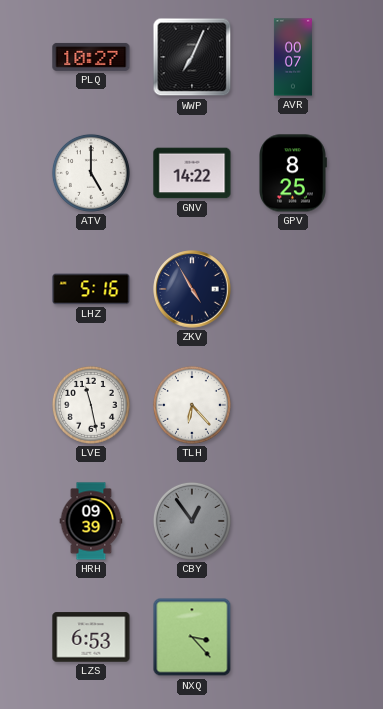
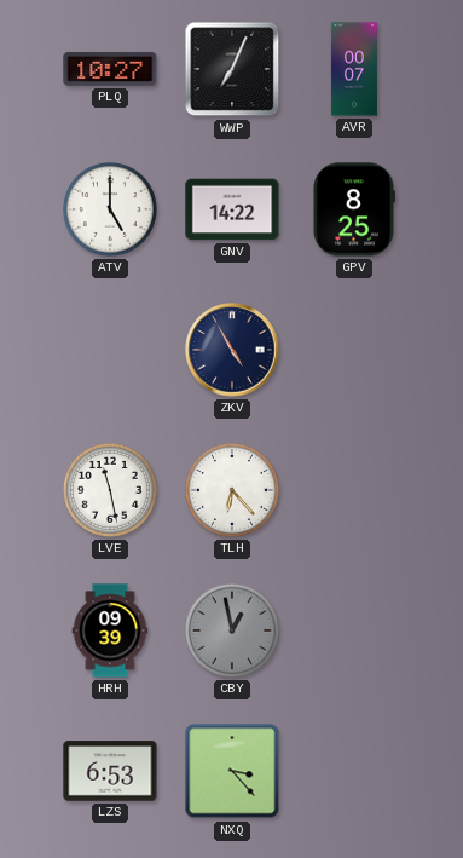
LHZ: 5:16 -> none (91, 289)
CBY: 12:54 -> 12:58 (232, 630)
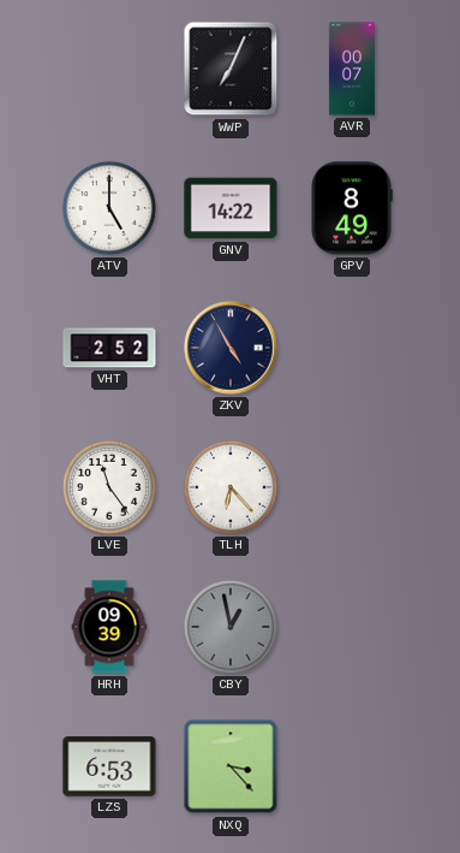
PLQ: 10:27 -> none (110, 69)
GPV: 8:25 -> 8:49 (352, 208)
VHT: none -> 2:52 (109, 348)
LVE: 11:28 -> 11:24 (109, 487)
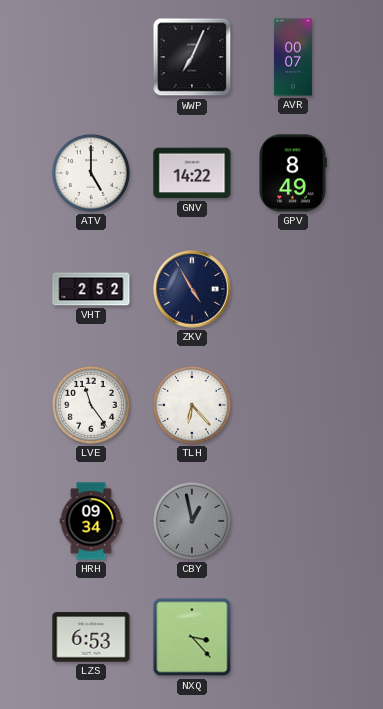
HRH: 09:39 -> 09:34 (91, 521)
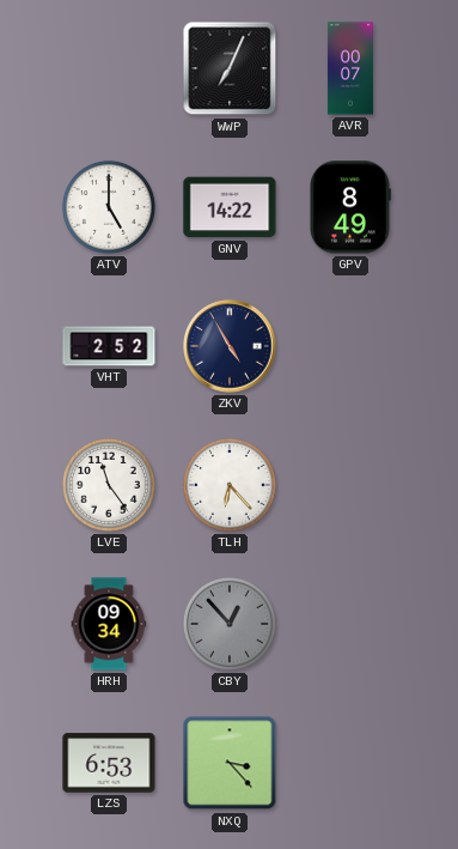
CBY: 12:58 -> 12:53 (230, 624)
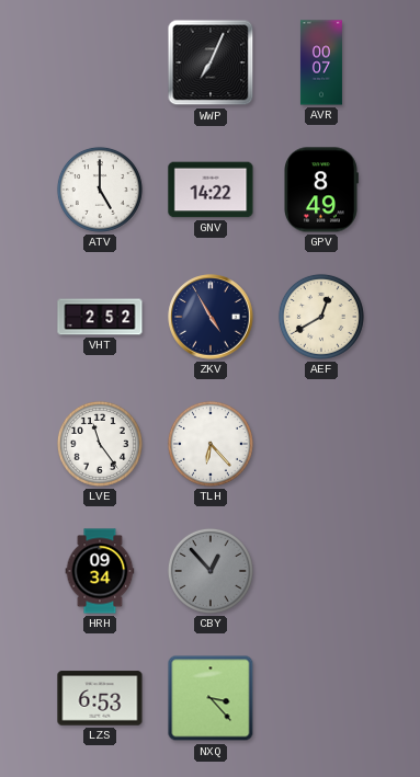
AEF: none -> 12:40 (321, 317)
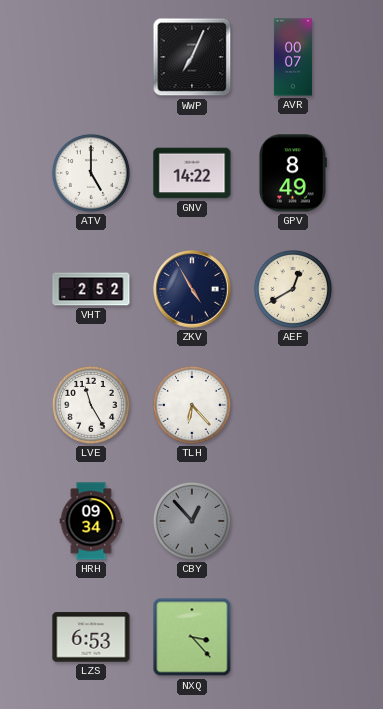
LVE: 11:24 -> 11:25 (91, 405)
